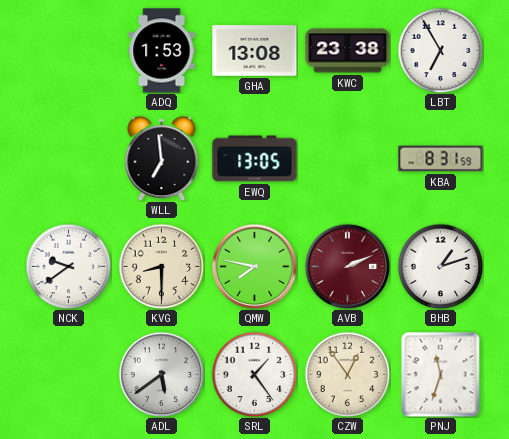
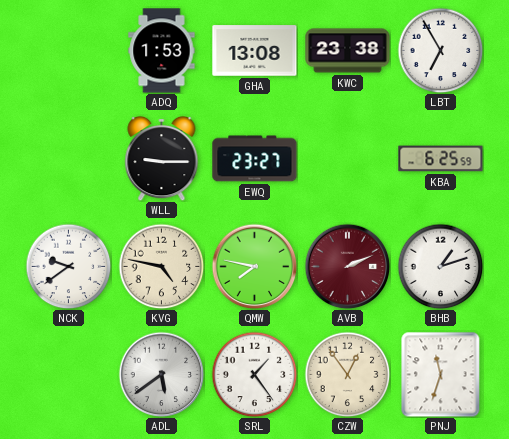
WLL: 6:59 -> 9:15 (162, 158)
EWQ: 13:05 -> 23:27 (255, 159)
KBA: 8:31 -> 6:25 (441, 159)
KVG: 8:30 -> 4:47 (161, 266)
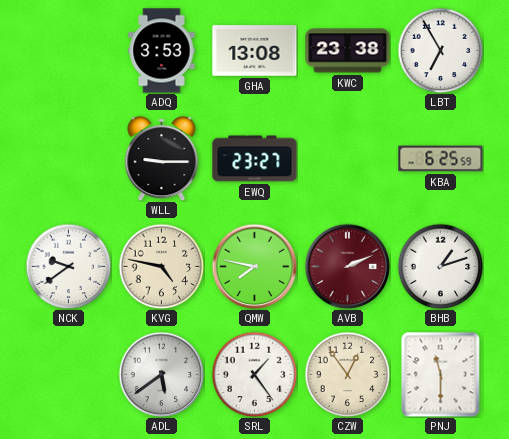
ADQ: 1:53 -> 3:53 (162, 51)
PNJ: 11:33 -> 11:30 (441, 374)
